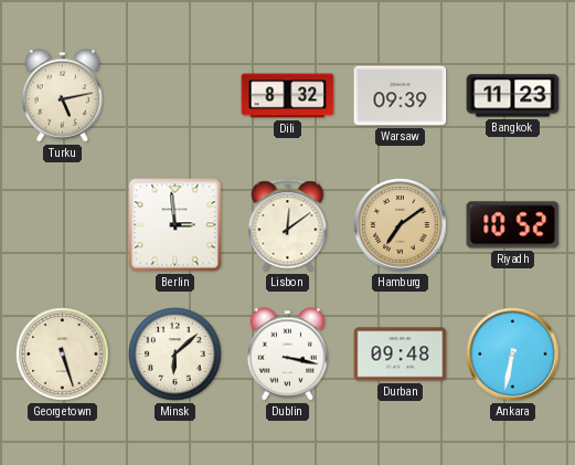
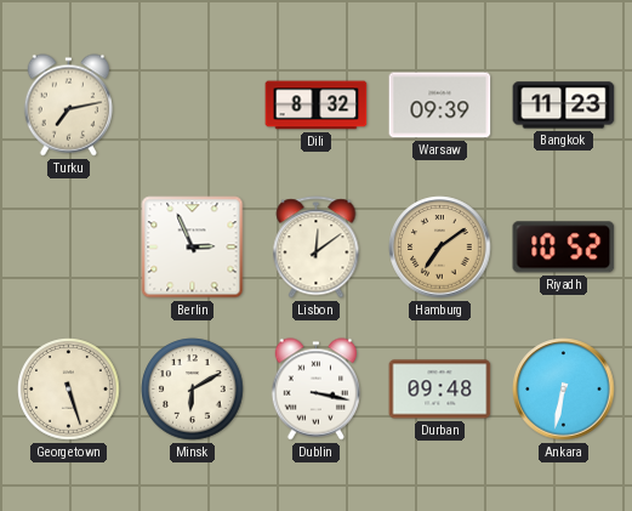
Turku: 5:13 -> 7:13 (69, 106)
Berlin: 2:59 -> 2:56 (193, 248)
Minsk: 6:08 -> 6:10 (193, 390)
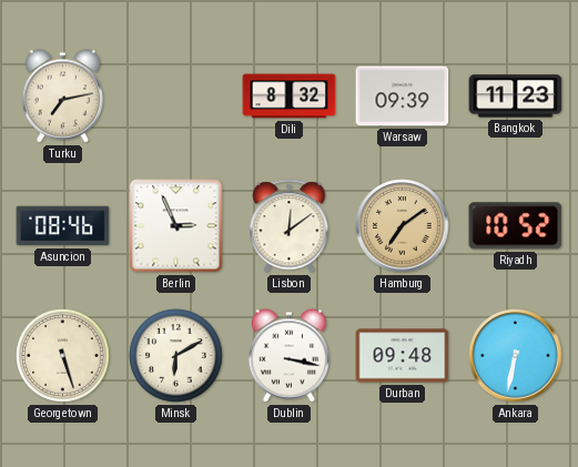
Asuncion: none -> 08:46 (63, 226)
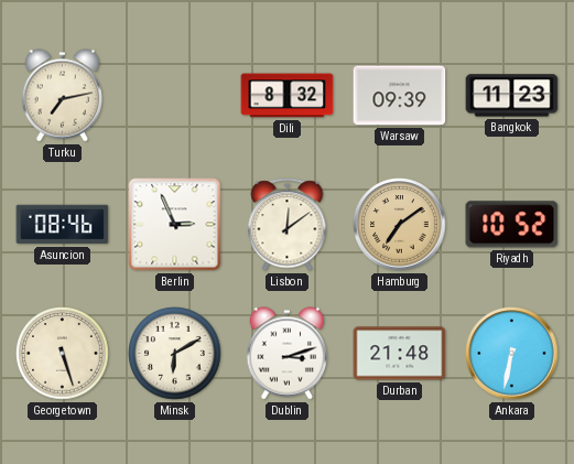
Dublin: 3:17 -> 3:12 (288, 354)
Durban: 09:48 -> 21:48 (400, 354)
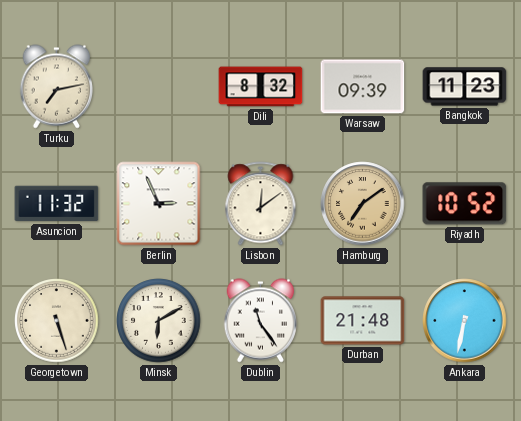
Asuncion: 08:46 -> 11:32 (57, 204)
Dublin: 3:12 -> 11:24 (261, 321)
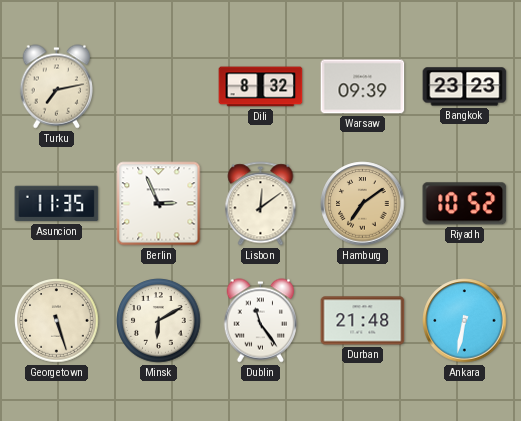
Bangkok: 11:23 -> 23:23 (465, 87)
Asuncion: 11:32 -> 11:35 (57, 204)
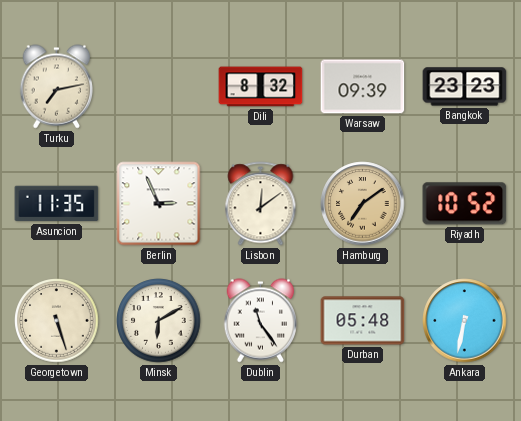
Durban: 21:48 -> 05:48 (363, 321)
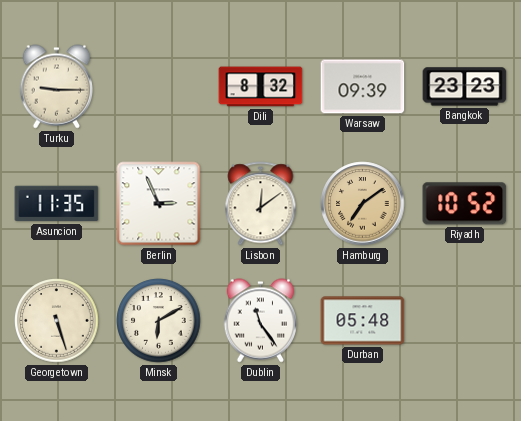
Turku: 7:13 -> 9:15 (57, 87)
Ankara: 6:32 -> none (465, 321)
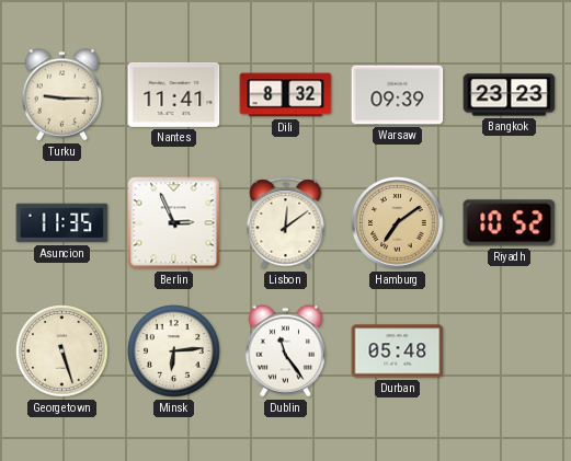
Nantes: none -> 11:41 (174, 94)
Minsk: 6:10 -> 6:14 (174, 351)
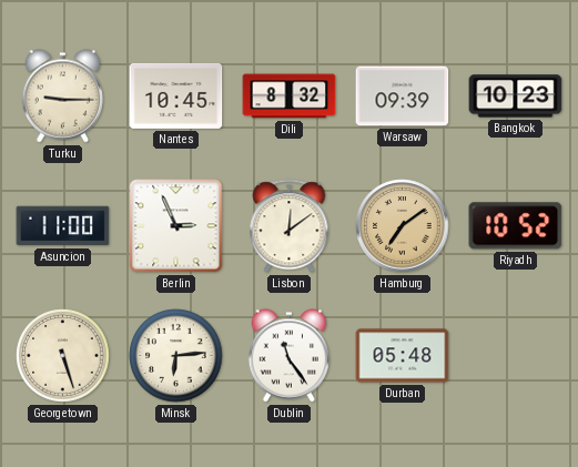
Nantes: 11:41 -> 10:45 (176, 95)
Bangkok: 23:23 -> 10:23 (516, 97)
Asuncion: 11:35 -> 11:00 (63, 226)
